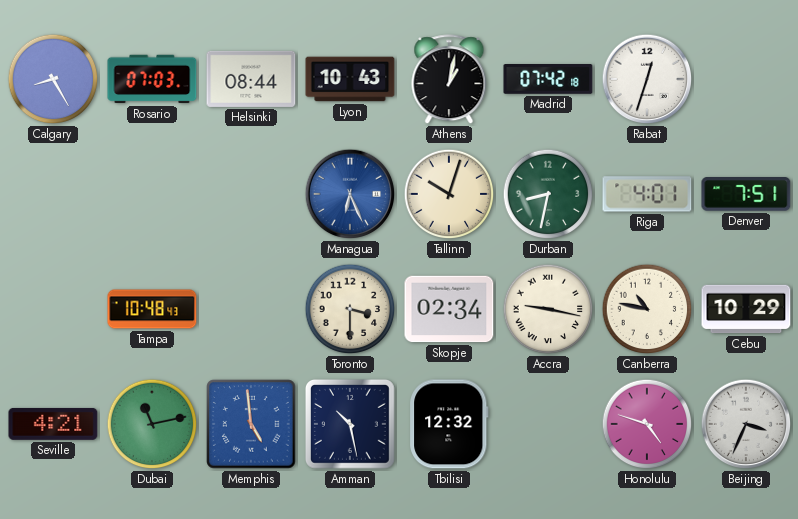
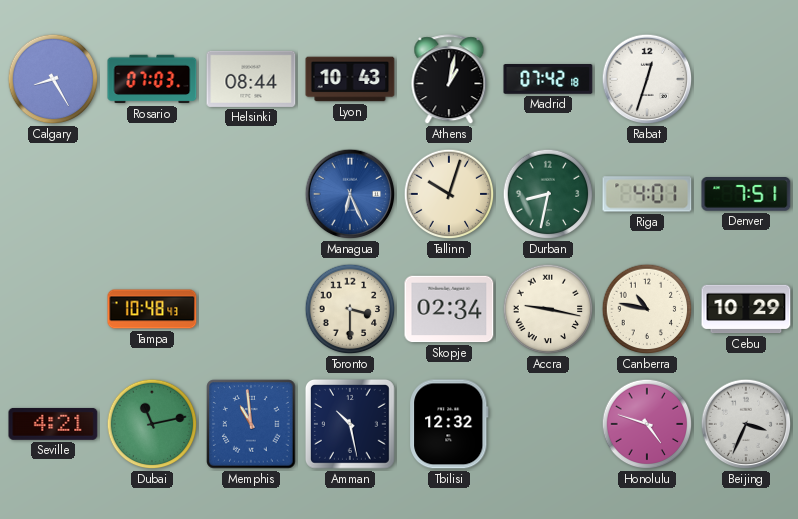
Memphis: 4:59 -> 10:59 (251, 424)
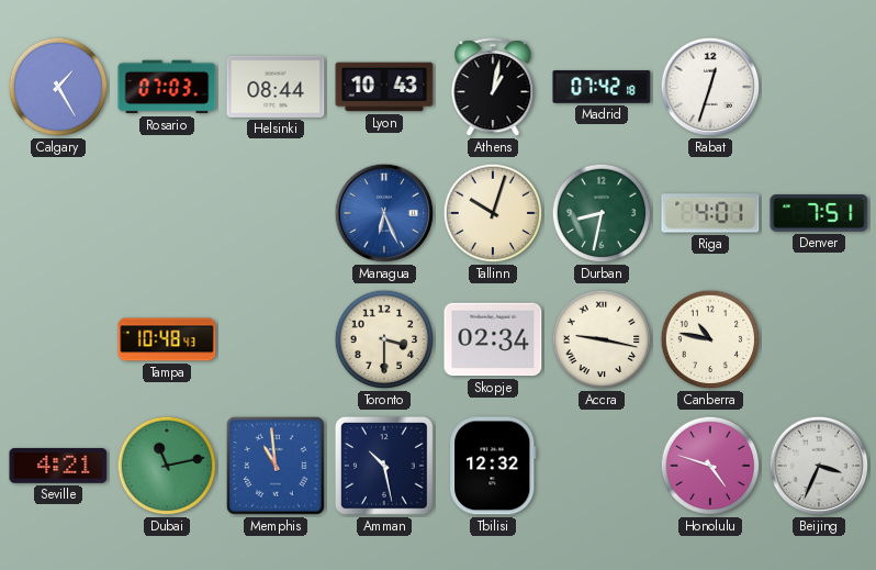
Calgary: 8:25 -> 1:25 (58, 87)
Cebu: 10:29 -> none (746, 309)
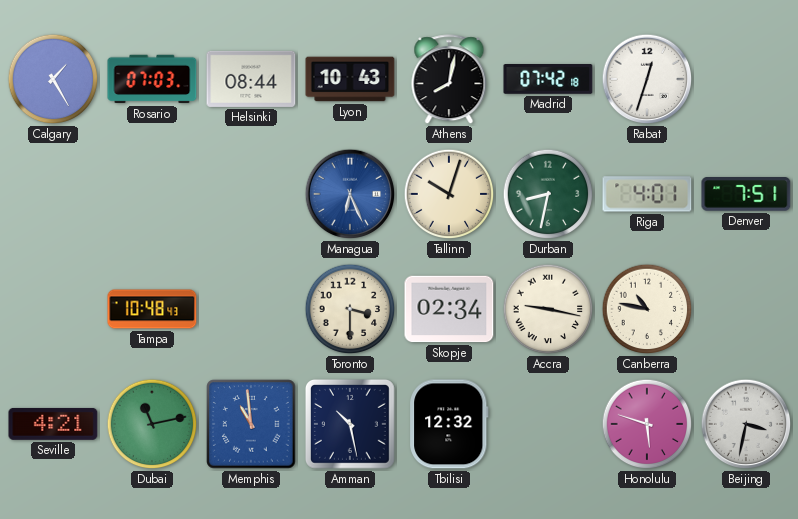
Athens: 1:02 -> 8:02 (449, 80)
Honolulu: 4:48 -> 5:48 (647, 424)
Beijing: 3:34 -> 3:32 (746, 424)
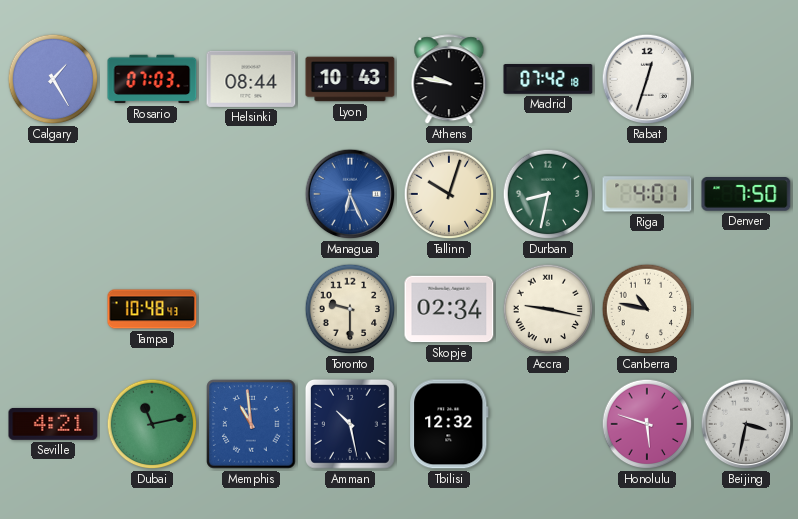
Athens: 8:02 -> 9:47 (449, 80)
Denver: 7:51 -> 7:50 (746, 195)
Toronto: 3:30 -> 9:30 (350, 309)
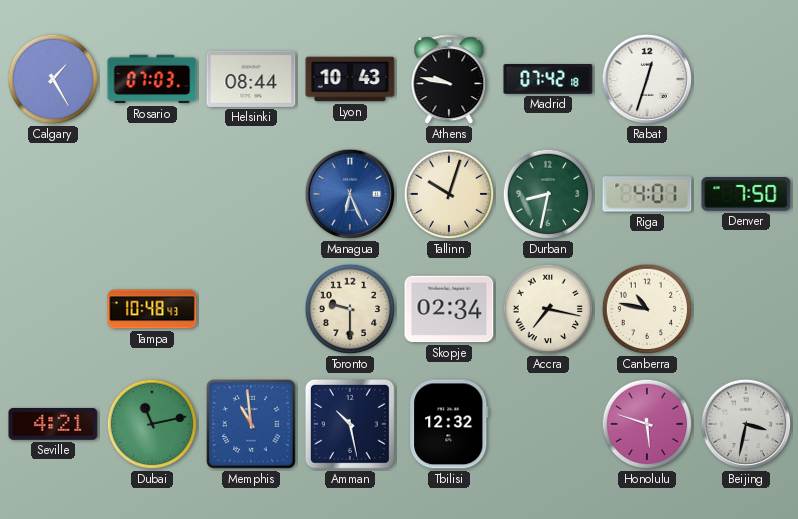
Accra: 9:17 -> 7:17 (548, 309)
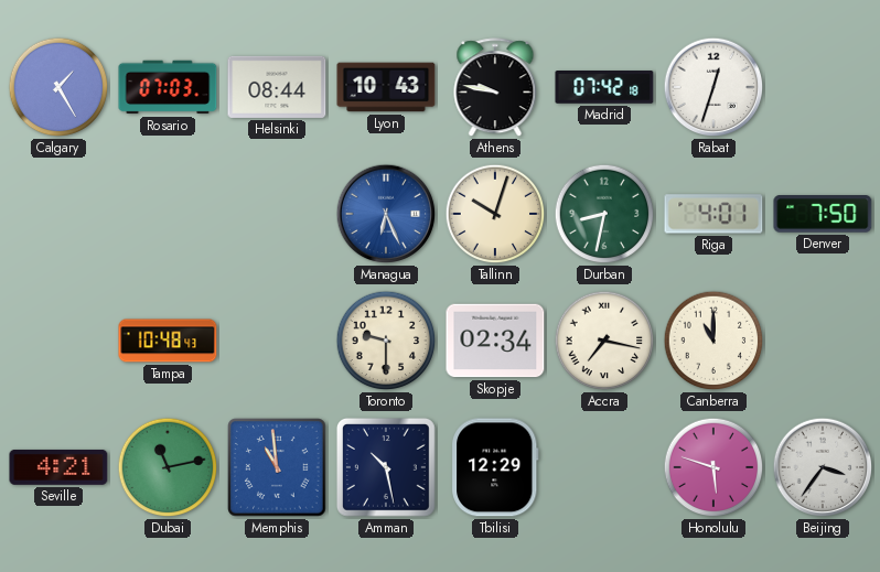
Canberra: 10:47 -> 11:00 (713, 341)
Tbilisi: 12:32 -> 12:29 (495, 467)
Beijing: 3:32 -> 3:36 (823, 467)
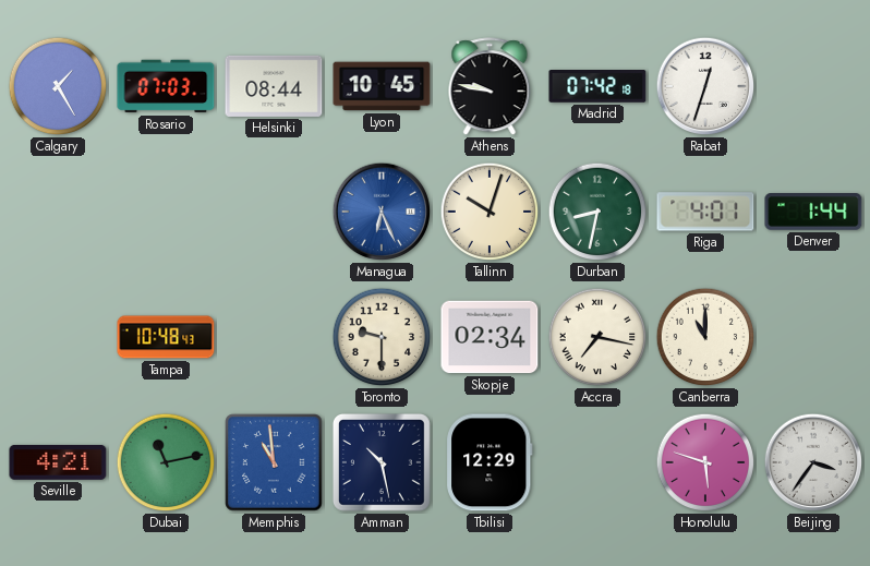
Lyon: 10:43 -> 10:45 (382, 86)
Denver: 7:50 -> 1:44 (813, 213)
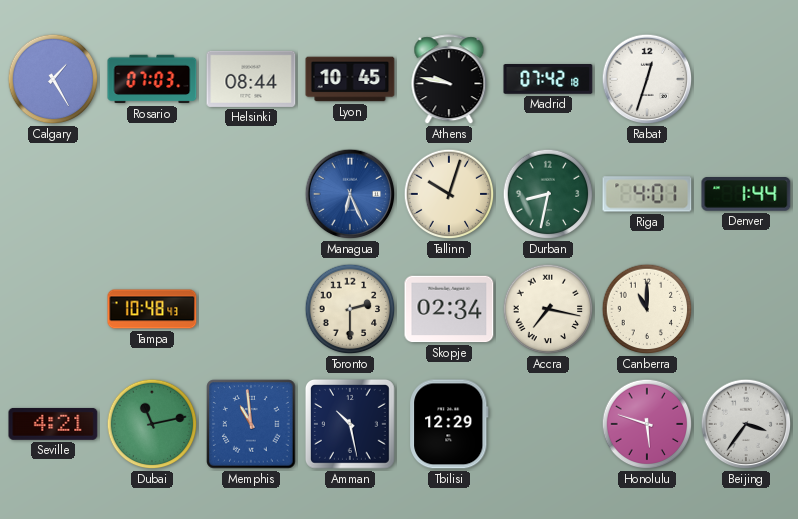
Toronto: 9:30 -> 2:30 (350, 309)
